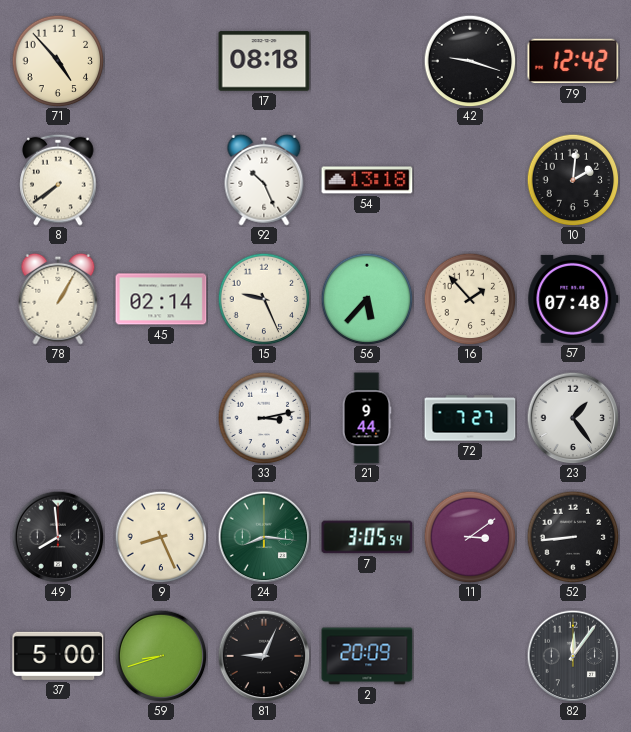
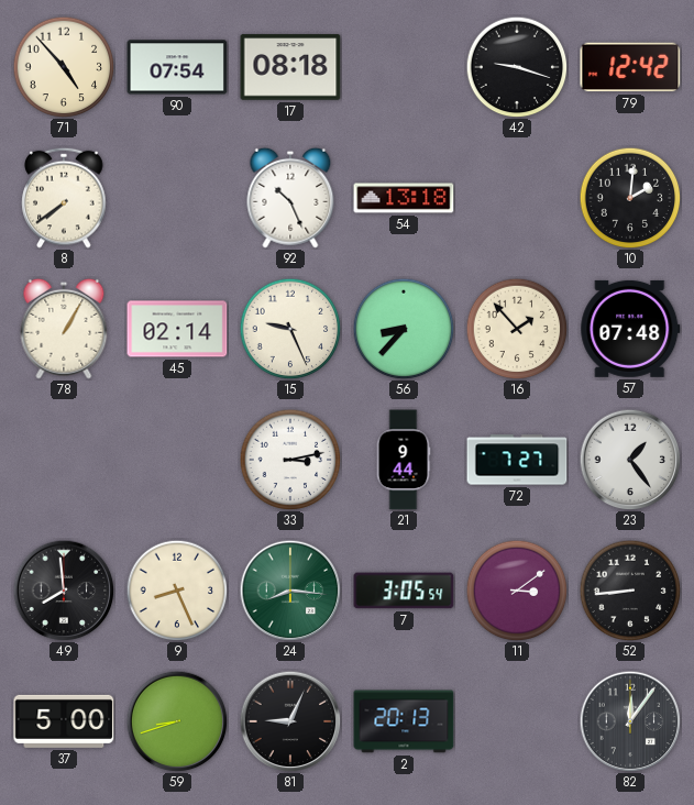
90: none -> 07:54 (177, 67)
56: 5:37 -> 8:37 (404, 329)
2: 20:09 -> 20:13 (404, 721)
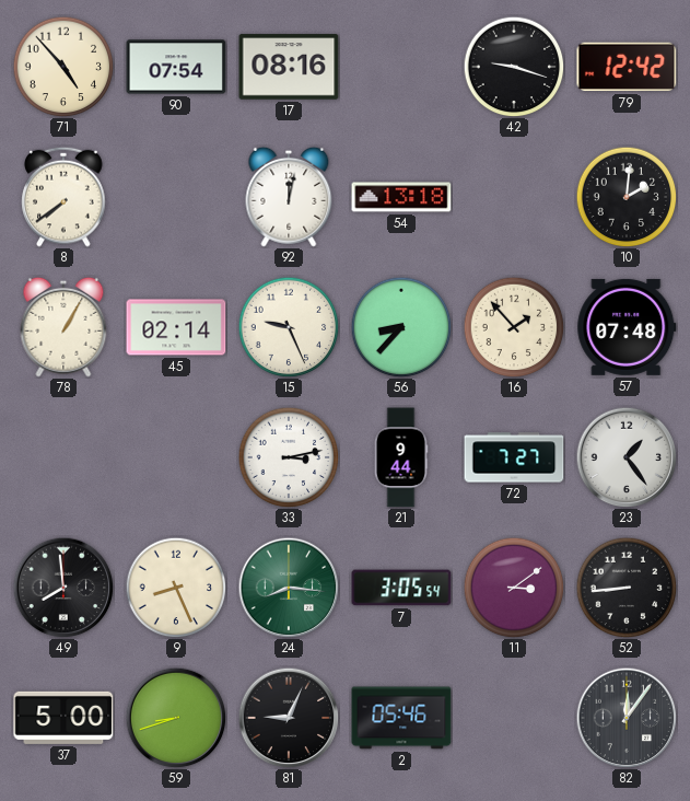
17: 08:18 -> 08:16 (289, 67)
92: 10:26 -> 12:02 (289, 197)
2: 20:13 -> 05:46 (401, 718)
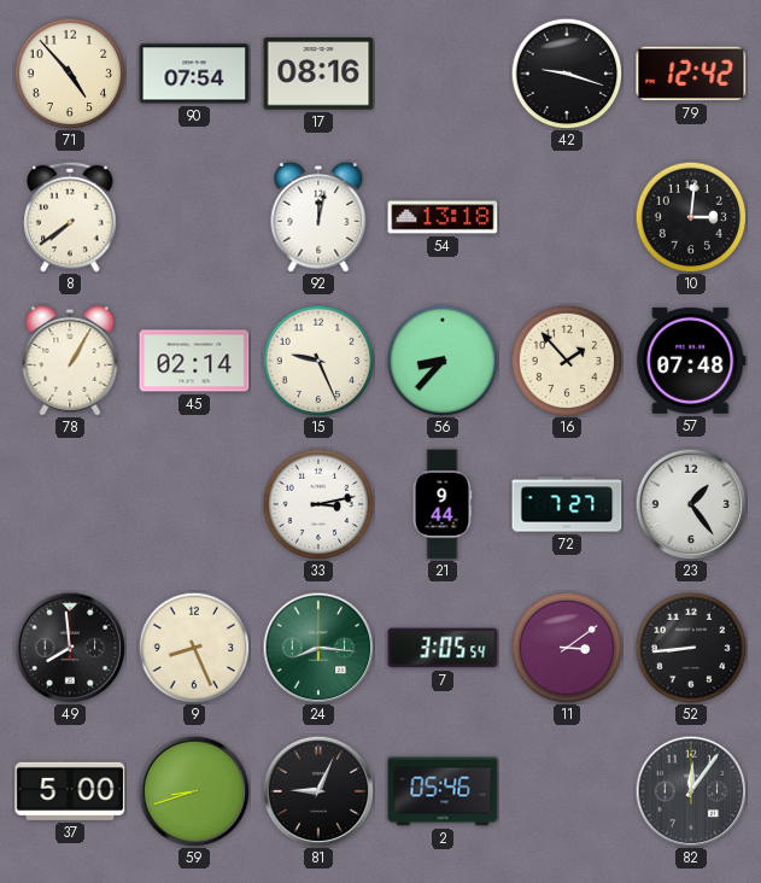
10: 2:01 -> 3:01 (691, 217)
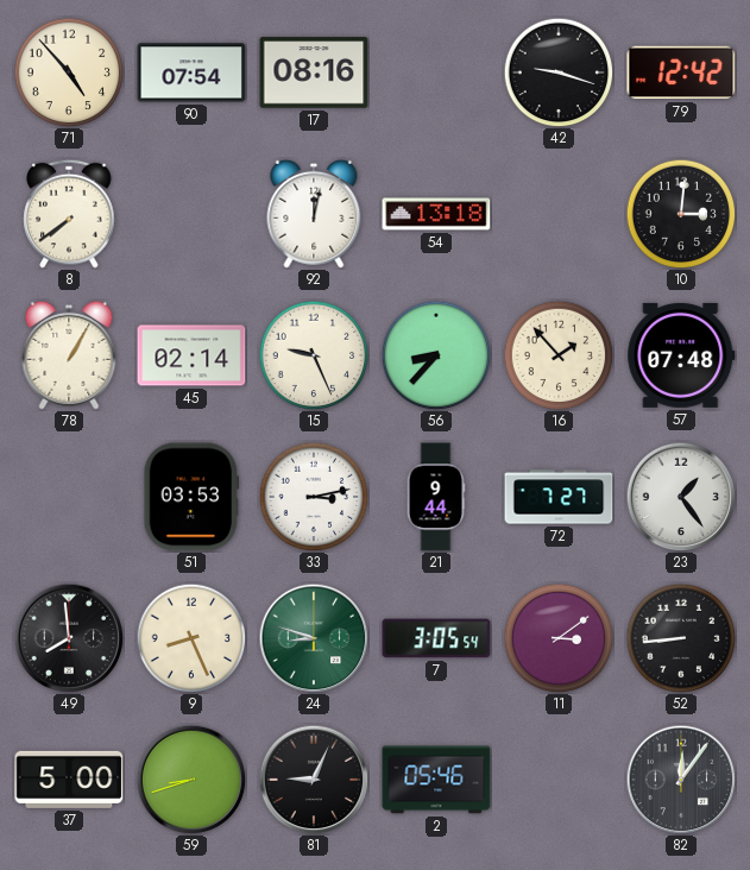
51: none -> 03:53 (191, 497)
24: 8:16 -> 8:48 (314, 638)
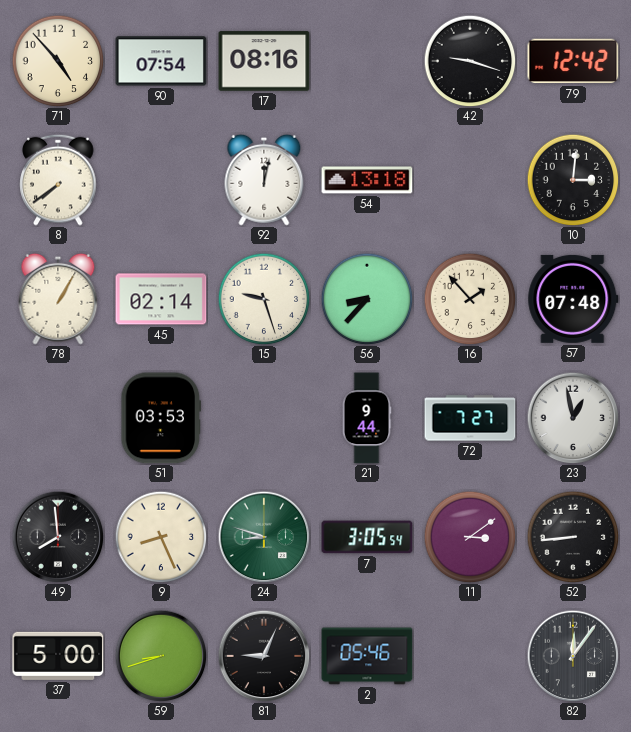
15: 9:26 -> 9:27 (264, 299)
33: 3:13 -> none (314, 497)
23: 1:24 -> 12:58 (573, 418)
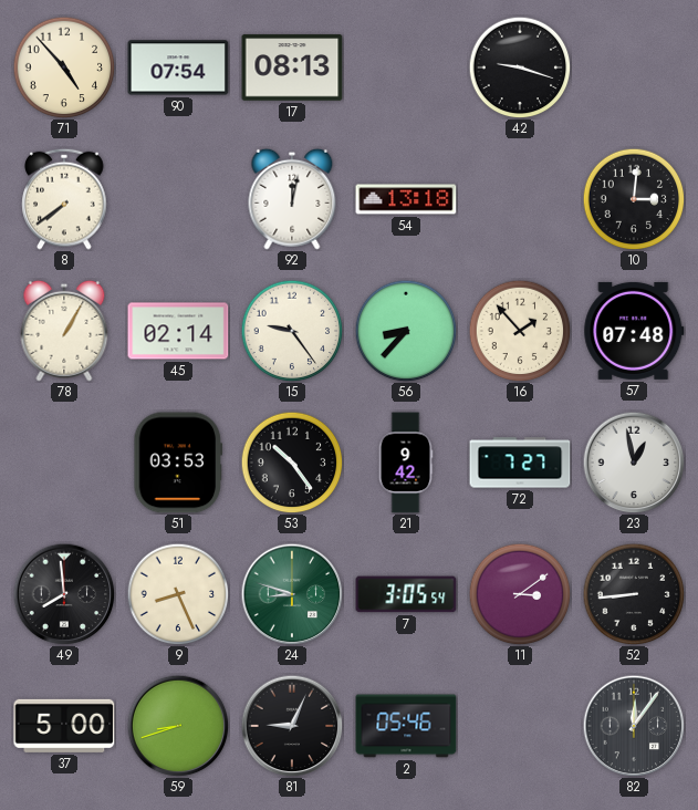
17: 08:16 -> 08:13 (292, 67)
79: 12:42 -> none (573, 61)
15: 9:27 -> 9:24 (292, 331)
53: none -> 10:24 (292, 463)
21: 9:44 -> 9:42 (406, 463)
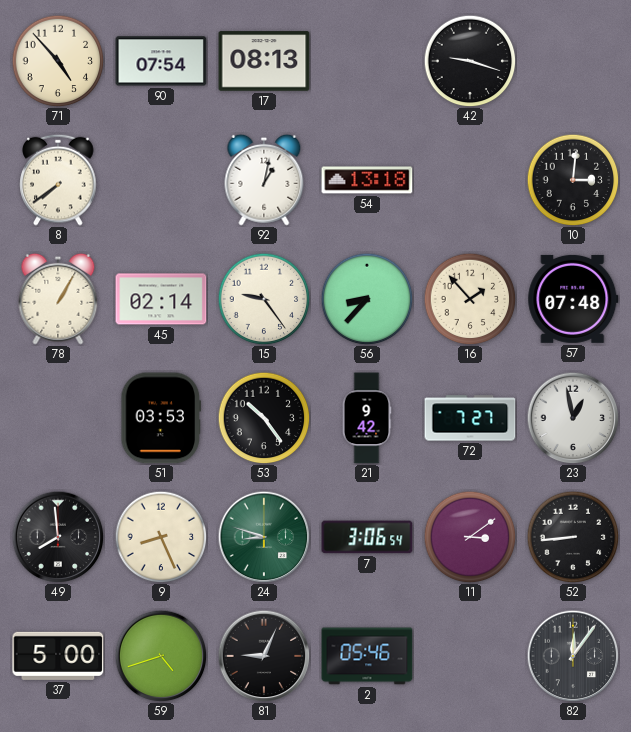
92: 12:02 -> 1:02 (264, 180)
7: 3:05 -> 3:06 (367, 537)
59: 8:42 -> 4:42 (161, 656)
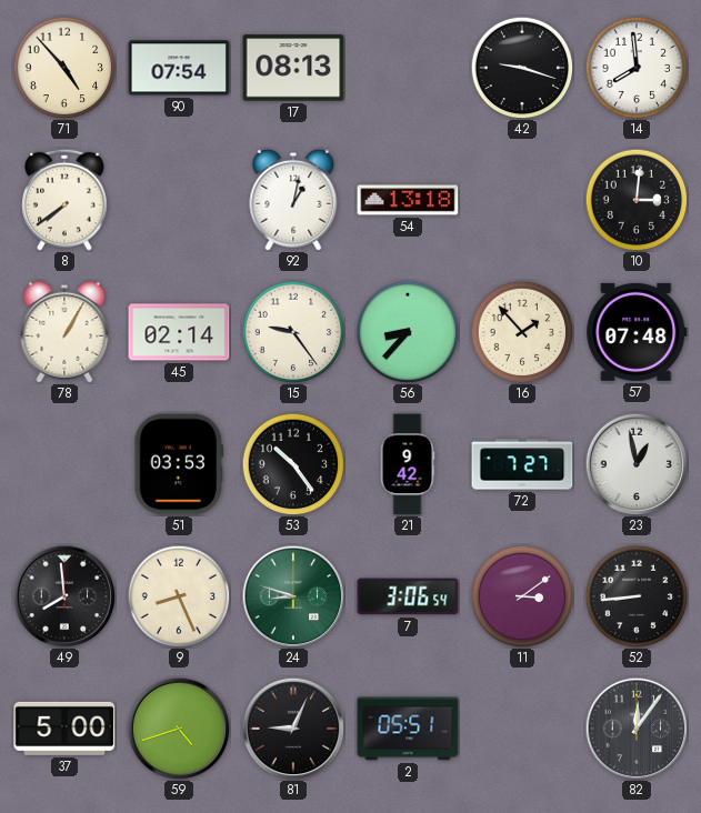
14: none -> 7:59 (637, 68)
2: 05:46 -> 05:51 (408, 729)
